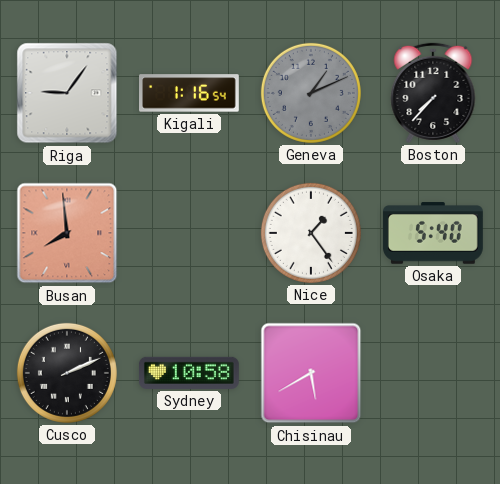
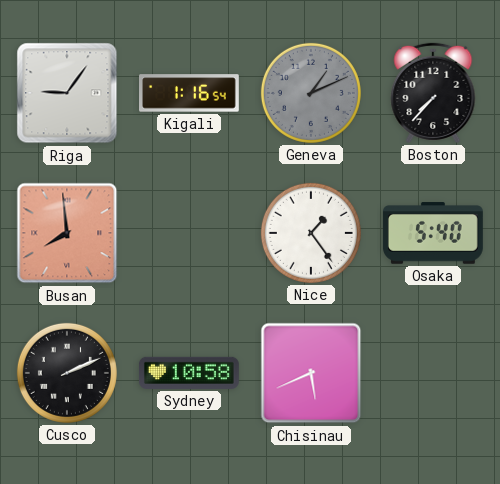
Chisinau: 5:40 -> 5:41 (311, 373)
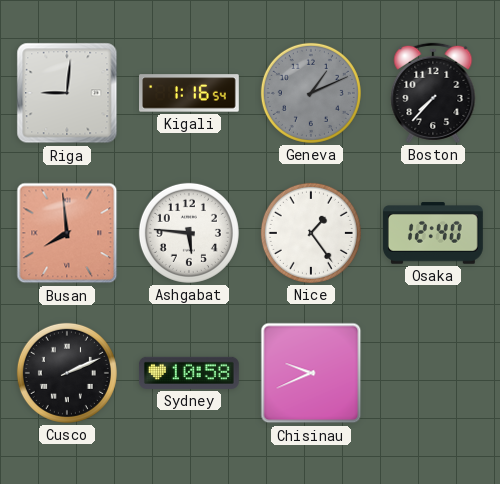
Riga: 9:06 -> 9:01 (67, 93)
Ashgabat: none -> 5:46 (189, 233)
Osaka: 5:40 -> 12:40 (433, 233)
Chisinau: 5:41 -> 9:41 (311, 373)
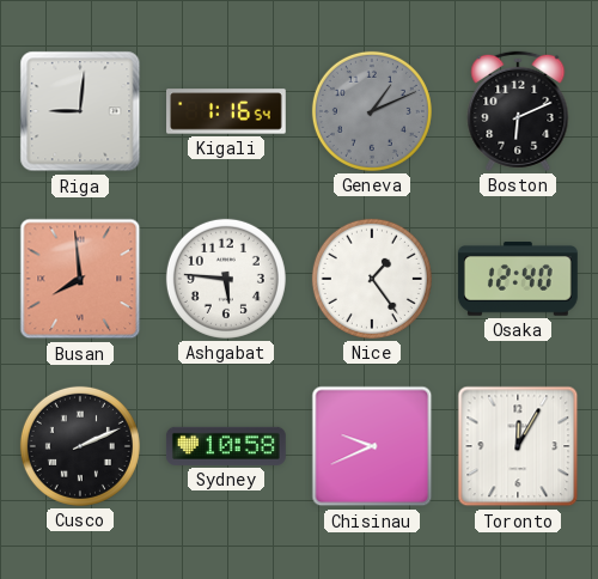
Boston: 7:37 -> 6:11 (518, 111)
Toronto: none -> 12:05 (518, 446)
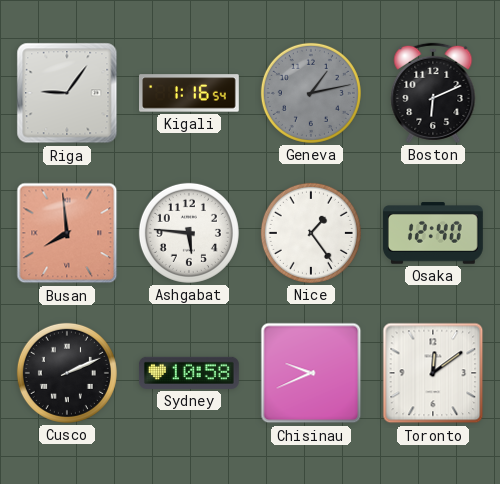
Riga: 9:01 -> 9:06 (67, 93)
Geneva: 1:11 -> 1:13 (311, 93)
Toronto: 12:05 -> 12:09 (433, 373)
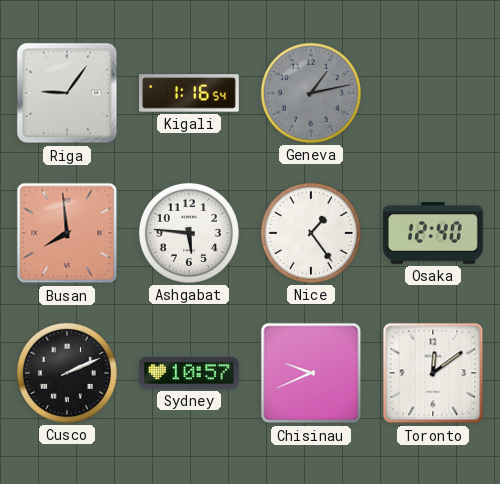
Boston: 6:11 -> none (433, 93)
Sydney: 10:58 -> 10:57 (189, 373)
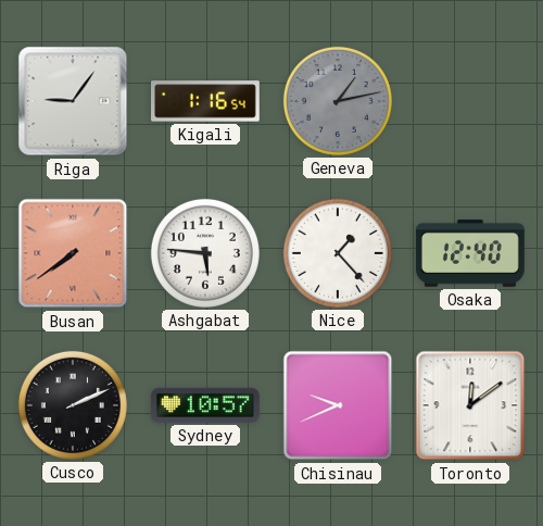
Busan: 7:59 -> 7:39 (73, 253)
Nice: 1:24 -> 1:23 (338, 253)
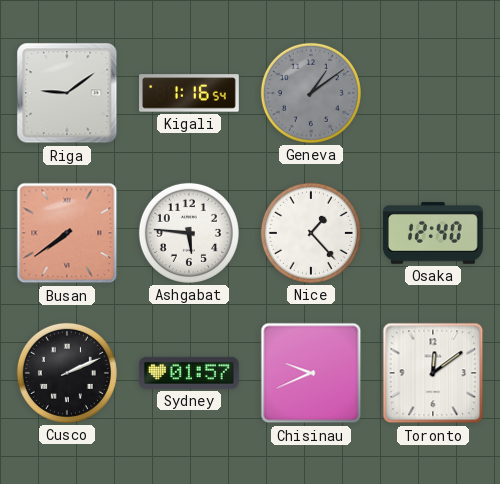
Riga: 9:06 -> 9:09 (67, 93)
Geneva: 1:13 -> 1:09 (311, 93)
Sydney: 10:57 -> 01:57 (189, 373)
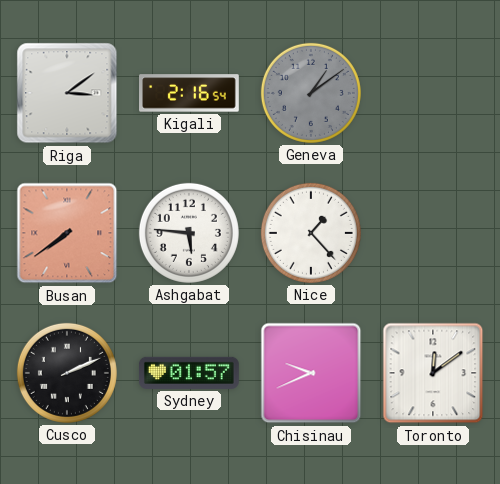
Riga: 9:09 -> 3:09 (67, 93)
Kigali: 1:16 -> 2:16 (190, 93)
Osaka: 12:40 -> none (433, 233)
